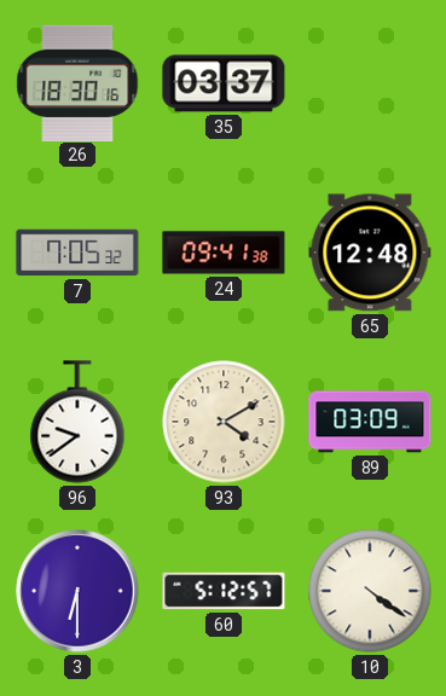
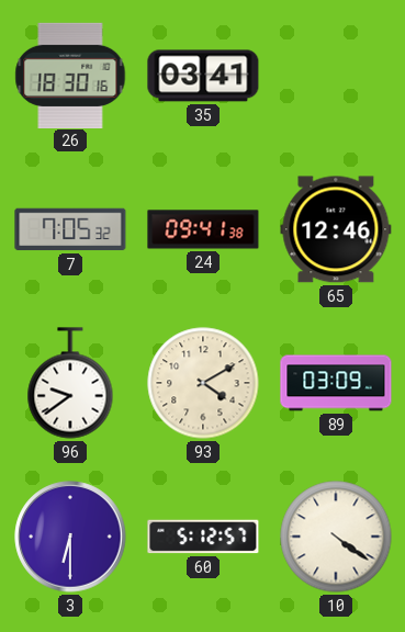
35: 03:37 -> 03:41 (203, 76)
65: 12:48 -> 12:46 (336, 229)
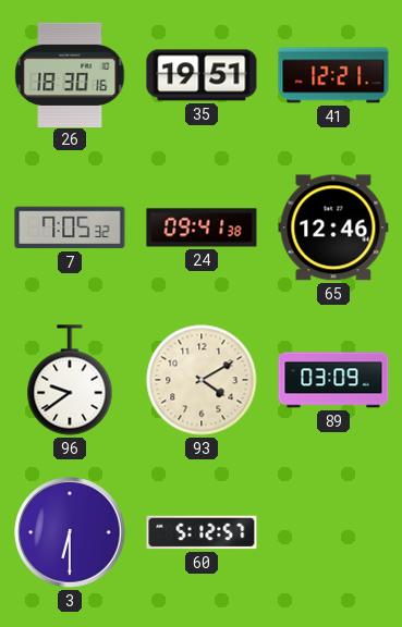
35: 03:41 -> 19:51 (202, 75)
41: none -> 12:21 (333, 75)
10: 4:21 -> none (336, 537)
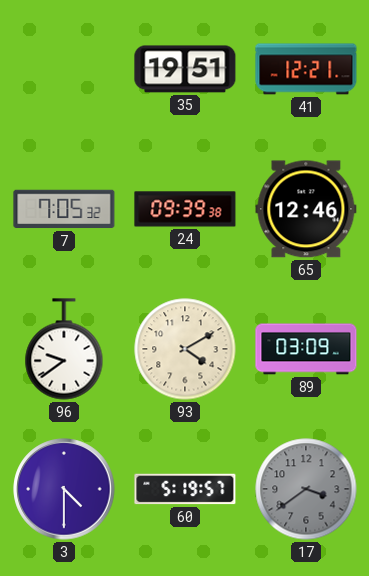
26: 18:30 -> none (70, 74)
24: 09:41 -> 09:39 (185, 209)
3: 6:30 -> 4:30 (64, 489)
60: 5:12 -> 5:19 (185, 489)
17: none -> 3:39 (306, 489)
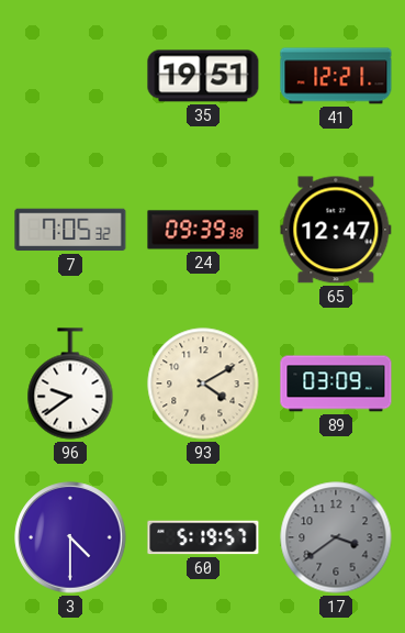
65: 12:46 -> 12:47 (336, 230)
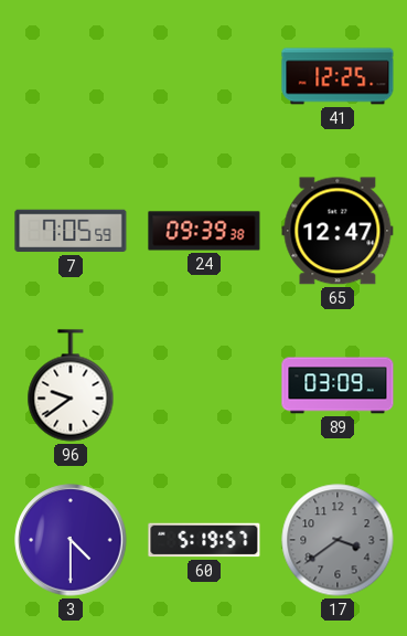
35: 19:51 -> none (203, 76)
41: 12:21 -> 12:25 (338, 76)
7: 7:05:32 -> 7:05:59 (71, 231)
93: 4:10 -> none (203, 384)
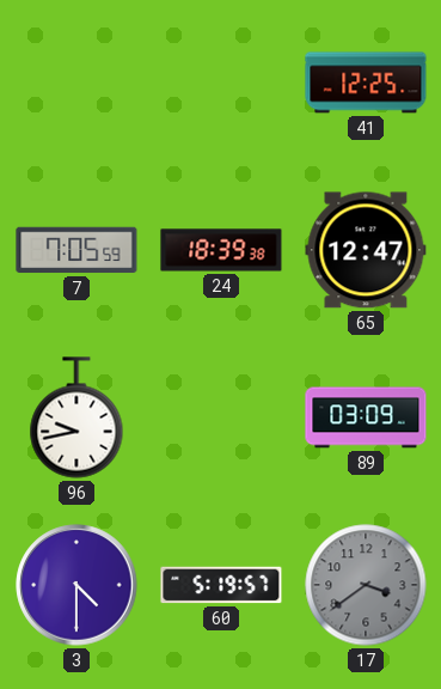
24: 09:39 -> 18:39 (221, 250)
96: 9:39 -> 9:43 (76, 417)
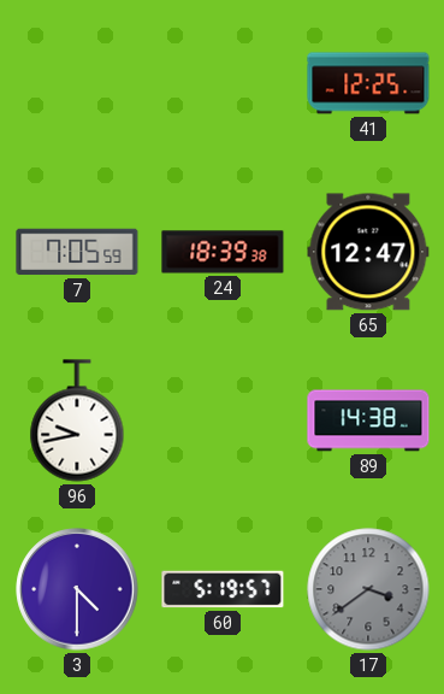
89: 03:09 -> 14:38 (368, 420)
